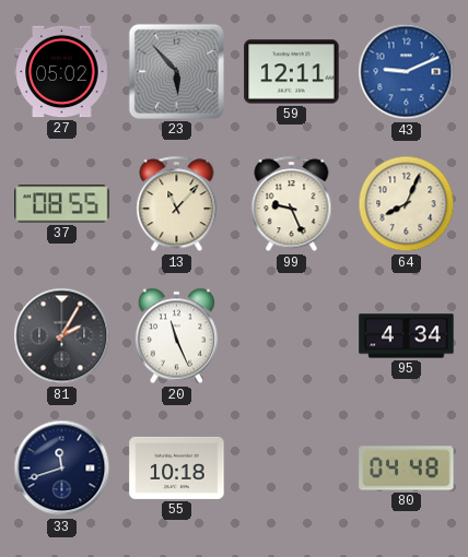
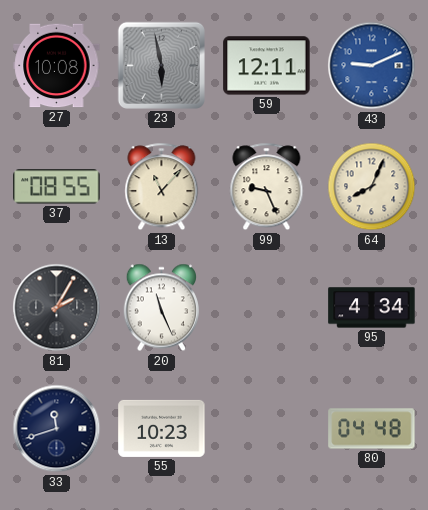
27: 05:02 -> 10:08 (57, 66)
23: 5:53 -> 5:58 (161, 65)
55: 10:18 -> 10:23 (162, 428)
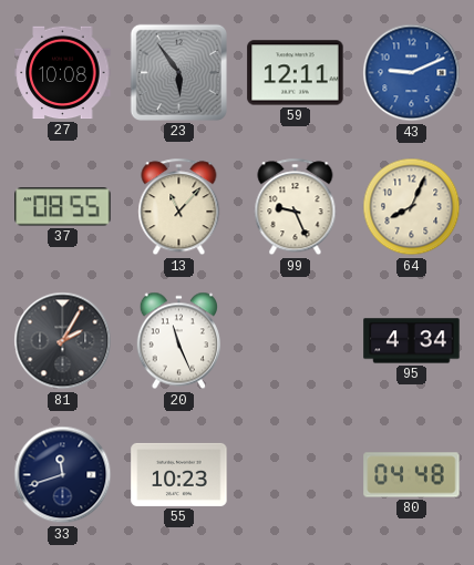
23: 5:58 -> 5:54 (178, 72)
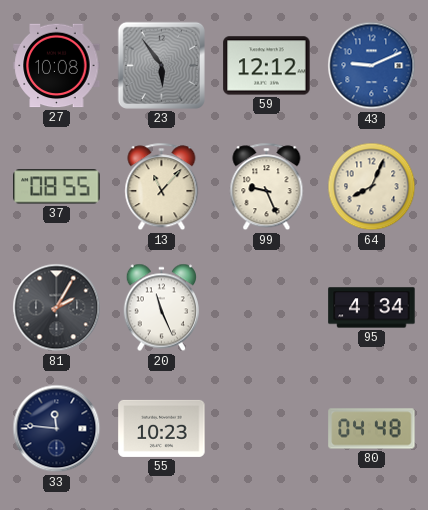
59: 12:11 -> 12:12 (267, 66)
33: 11:42 -> 11:46 (57, 429)
